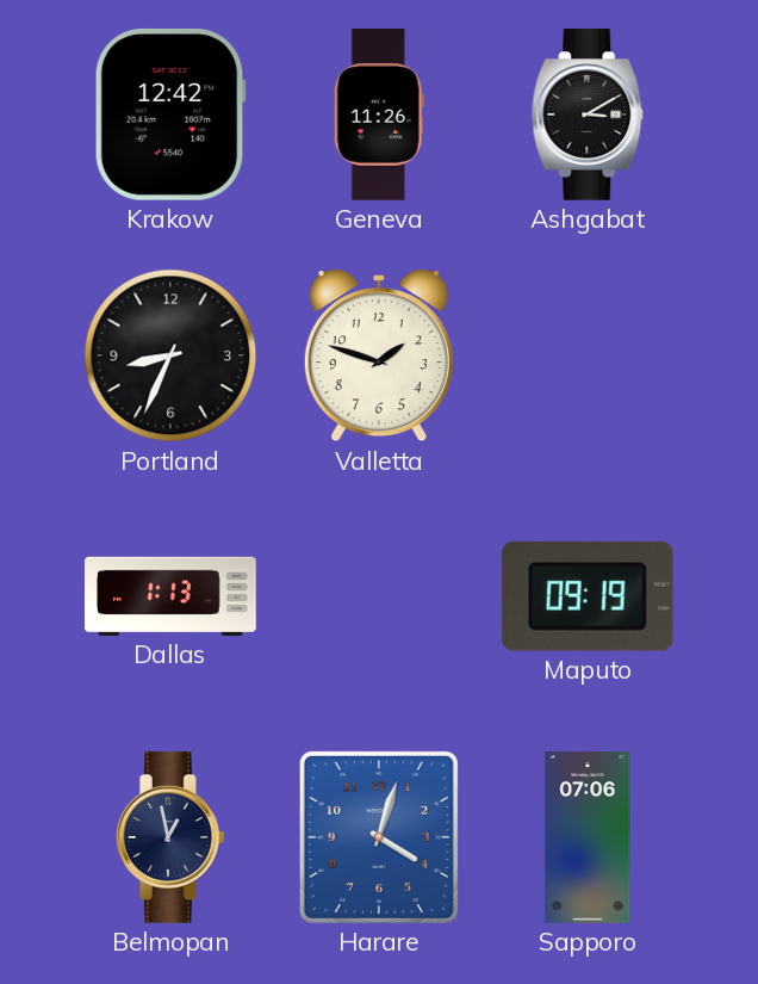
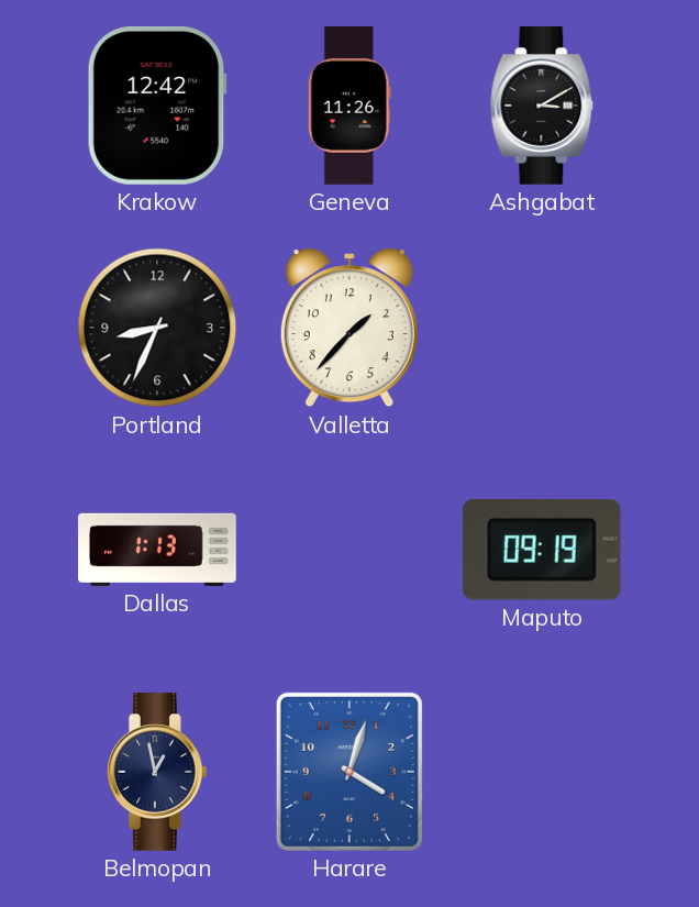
Valletta: 1:48 -> 1:37 (349, 328)
Sapporo: 07:06 -> none (588, 837)
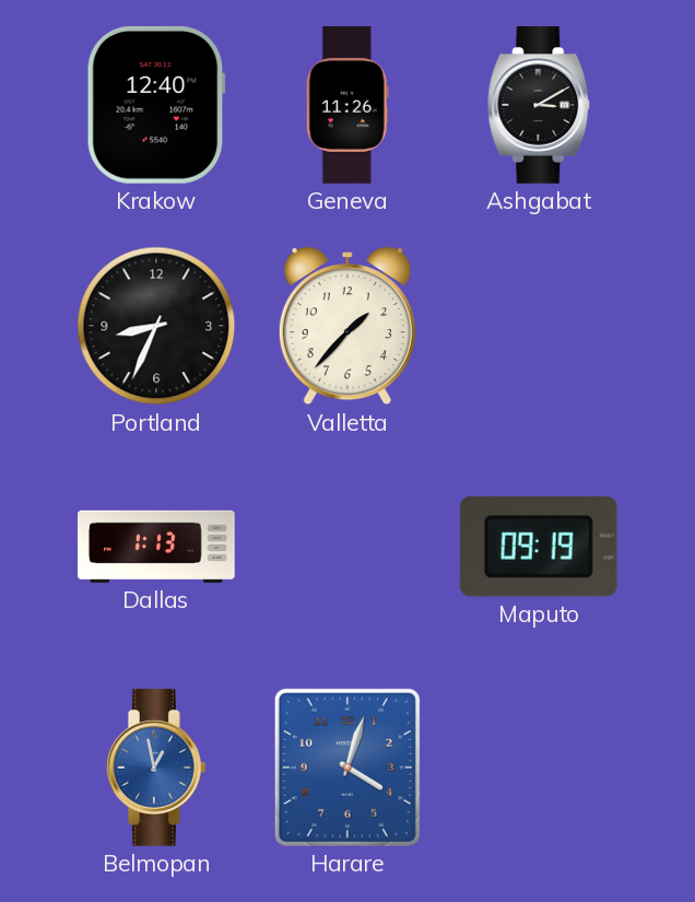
Krakow: 12:42 -> 12:40 (156, 105)
Belmopan dial: navy -> blue (157, 768)
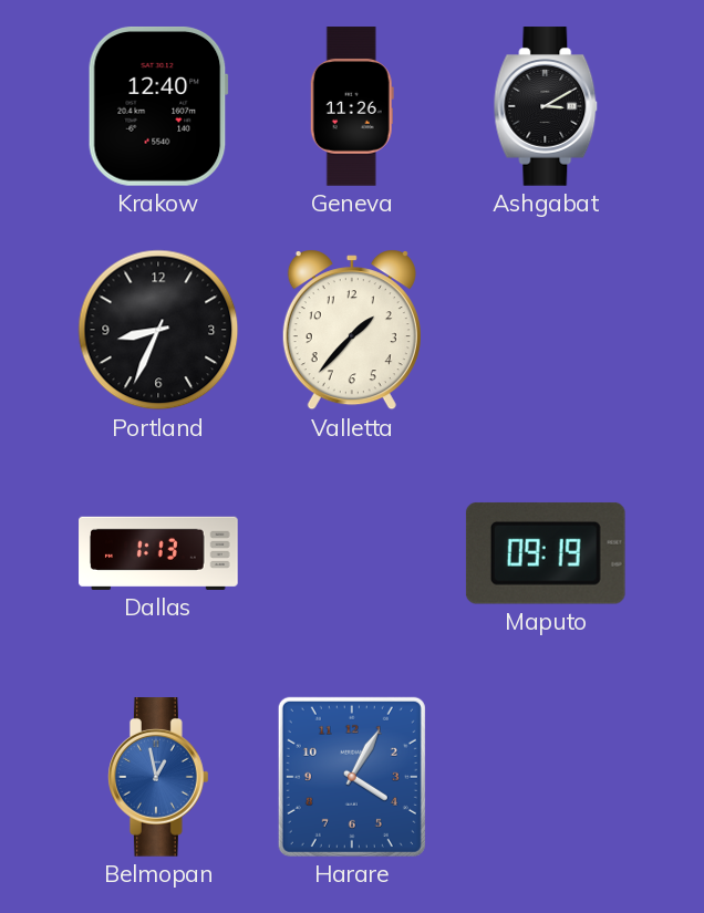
Harare: 4:03 -> 4:05 (352, 777)
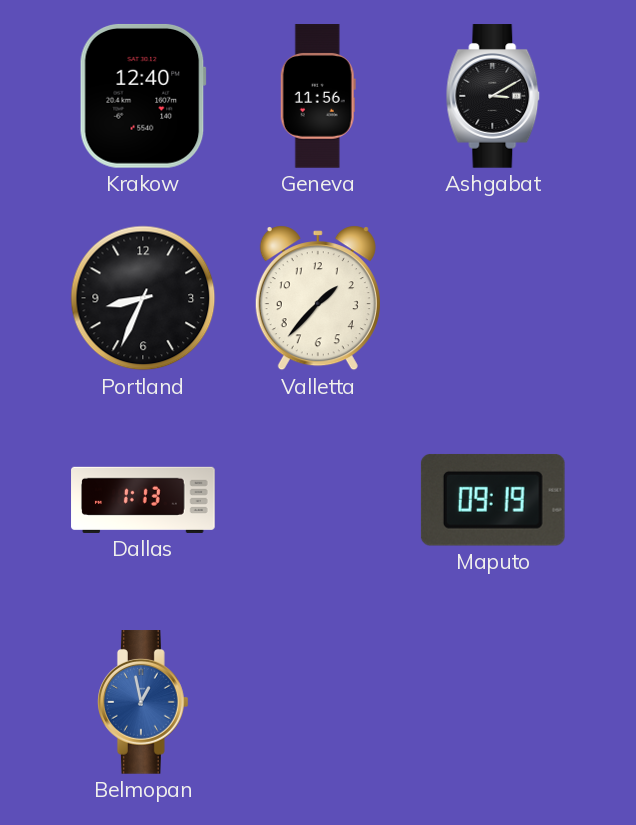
Geneva: 11:26 -> 11:56 (318, 96)
Harare: 4:05 -> none (352, 777)
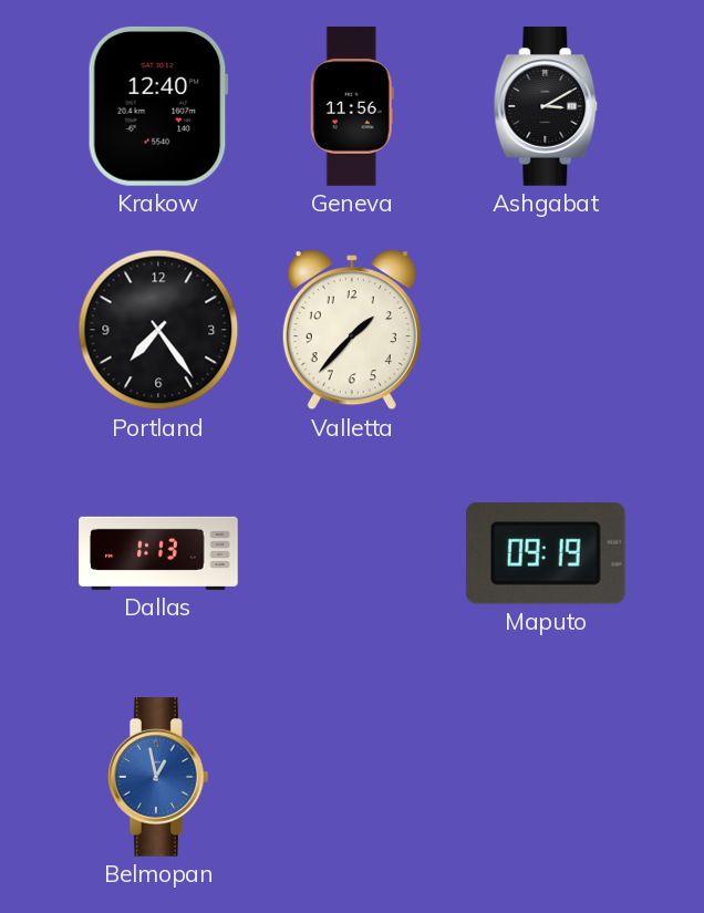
Portland: 8:34 -> 7:24 (158, 330)
